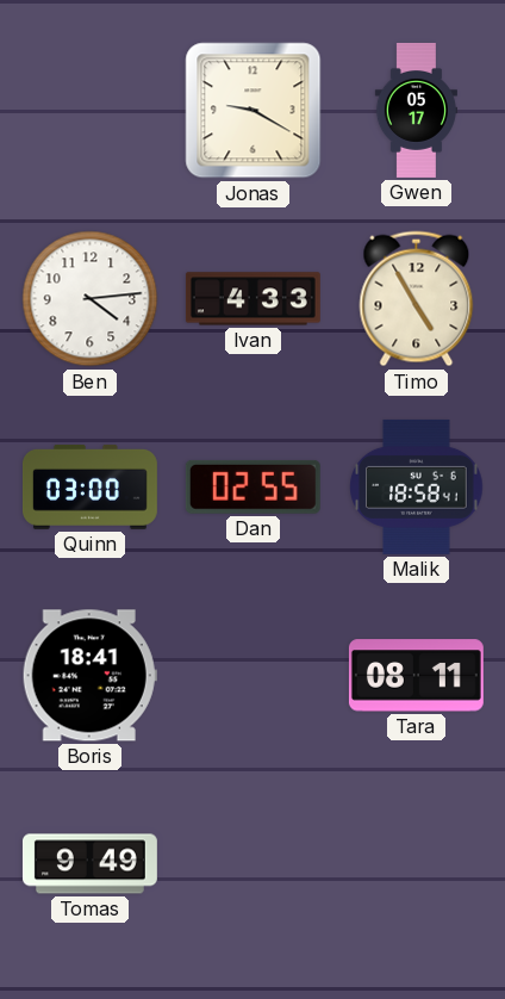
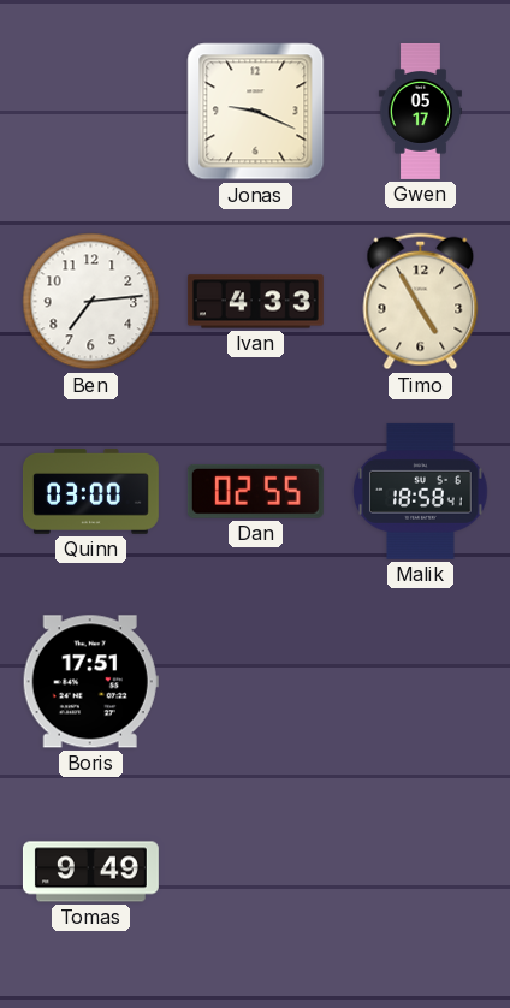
Jonas: 9:20 -> 9:19 (256, 112)
Ben: 4:14 -> 7:14 (91, 302)
Boris: 18:41 -> 17:51 (90, 682)
Tara: 08:11 -> none (416, 676)
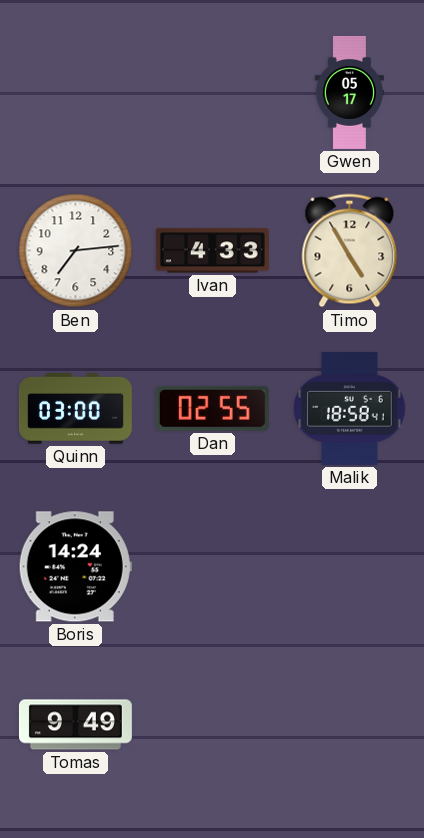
Jonas: 9:19 -> none (256, 112)
Boris: 17:51 -> 14:24 (75, 567)
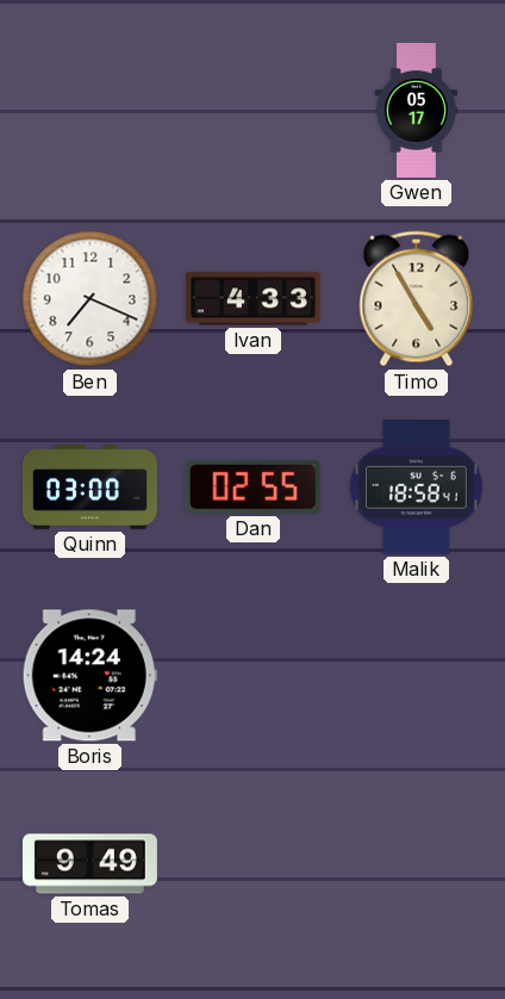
Ben: 7:14 -> 7:19 (91, 299)
